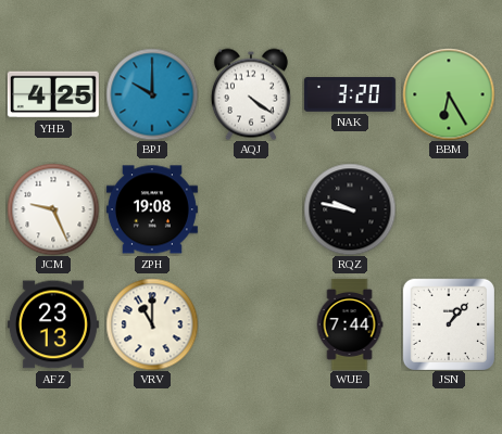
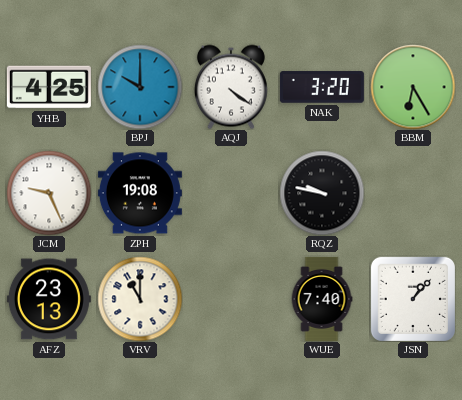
WUE: 7:44 -> 7:40 (322, 299)
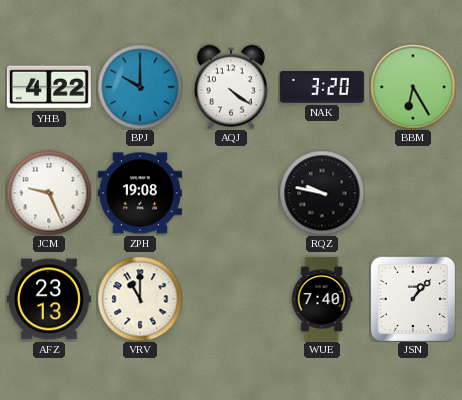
YHB: 4:25 -> 4:22 (49, 87)
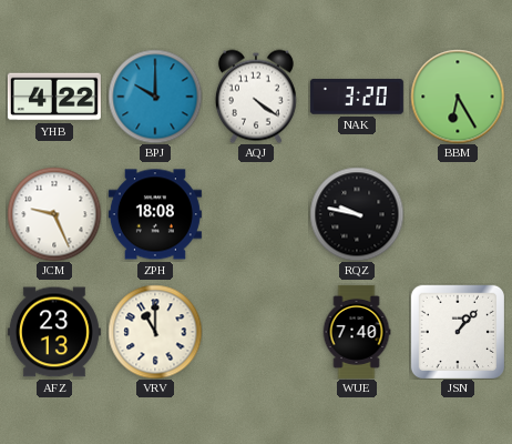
ZPH: 19:08 -> 18:08 (155, 214)
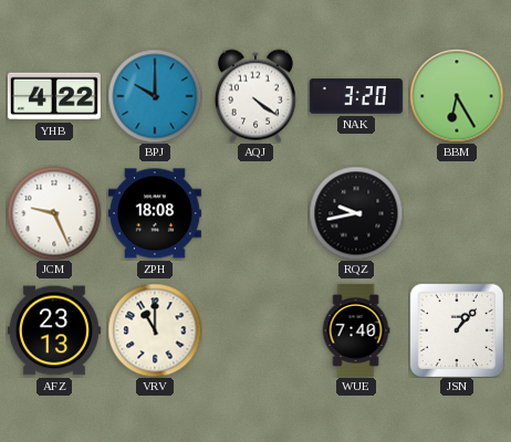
RQZ: 9:47 -> 9:43 (356, 213)
